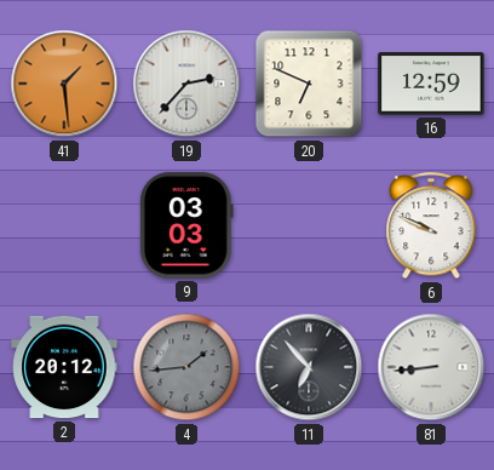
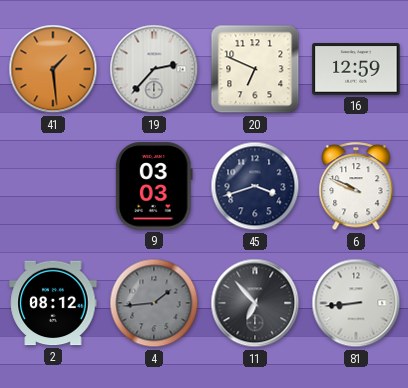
45: none -> 3:42 (255, 186)
2: 20:12 -> 08:12 (53, 303)
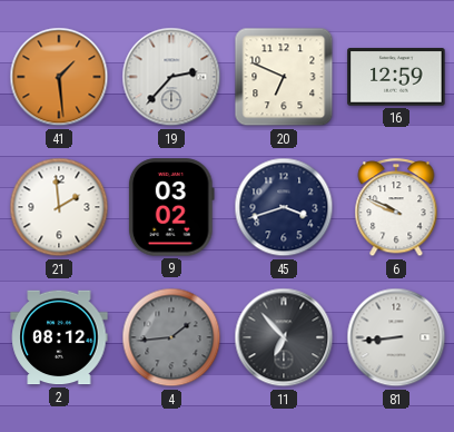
21: none -> 1:59 (59, 207)
9: 03:03 -> 03:02 (171, 207)
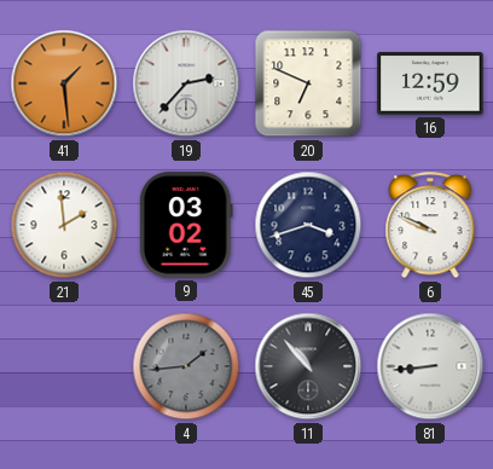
2: 08:12 -> none (59, 337)
11: 6:53 -> 10:53 (308, 366)
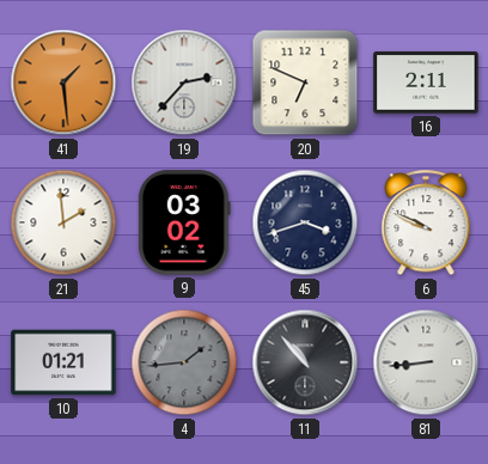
16: 12:59 -> 2:11 (426, 83)
10: none -> 01:21 (63, 362)
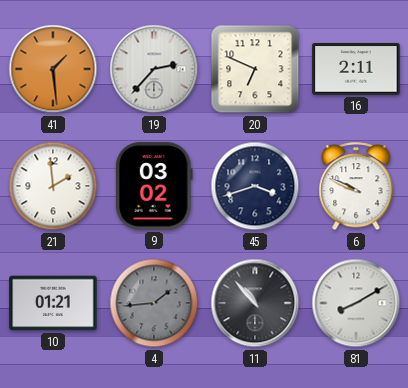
81: 8:44 -> 8:10 (356, 303)
